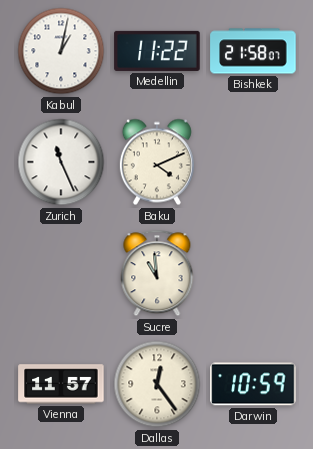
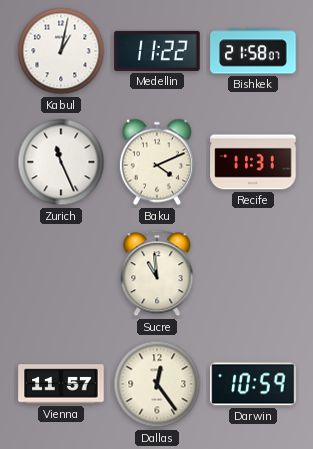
Recife: none -> 11:31 (253, 162)
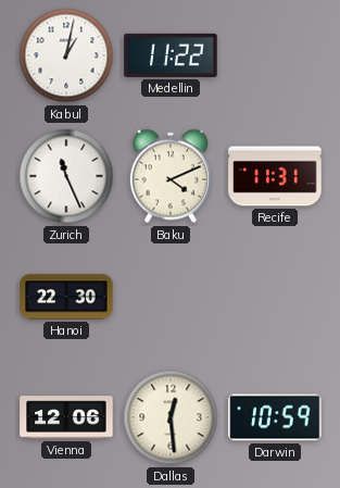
Bishkek: 21:58 -> none (253, 51)
Hanoi: none -> 22:30 (66, 297)
Sucre: 10:59 -> none (157, 273)
Vienna: 11:57 -> 12:06 (66, 417)
Dallas: 12:24 -> 12:29 (171, 417)
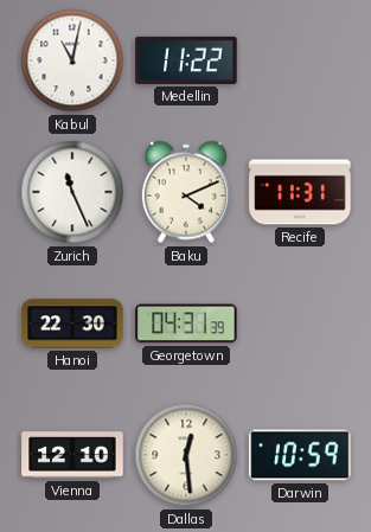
Kabul: 1:02 -> 11:02 (72, 60)
Georgetown: none -> 04:31 (186, 323)
Vienna: 12:06 -> 12:10 (72, 455)
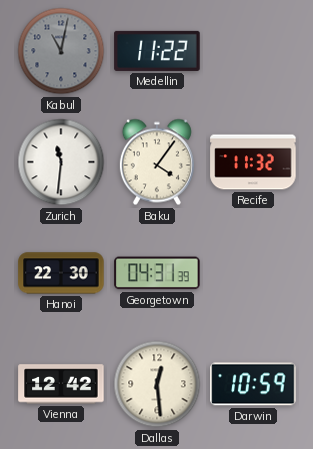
Kabul dial: white -> grey (61, 51)
Zurich: 11:26 -> 11:31 (61, 162)
Baku: 4:11 -> 4:06 (157, 162)
Recife: 11:31 -> 11:32 (253, 162)
Vienna: 12:10 -> 12:42 (61, 384)
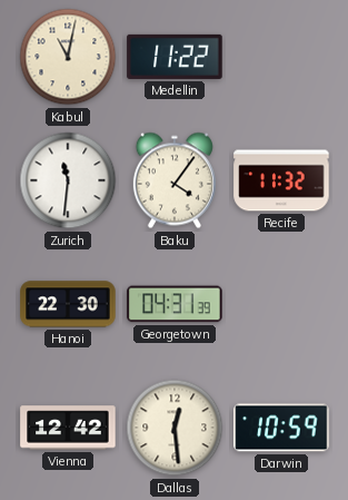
Kabul dial: grey -> cream (68, 57)
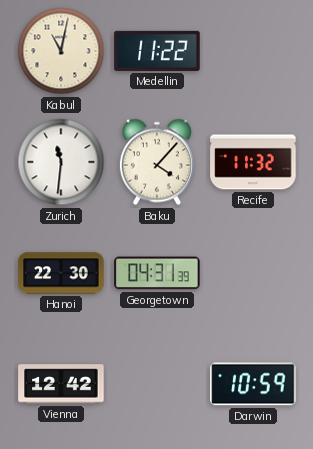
Baku: 4:06 -> 4:07 (157, 162)
Dallas: 12:29 -> none (175, 428)
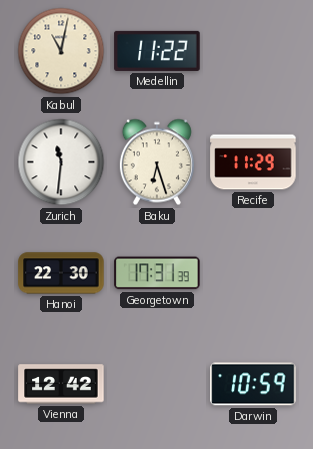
Baku: 4:07 -> 6:27 (157, 162)
Recife: 11:32 -> 11:29 (253, 162)
Georgetown: 04:31 -> 17:31 (157, 273)
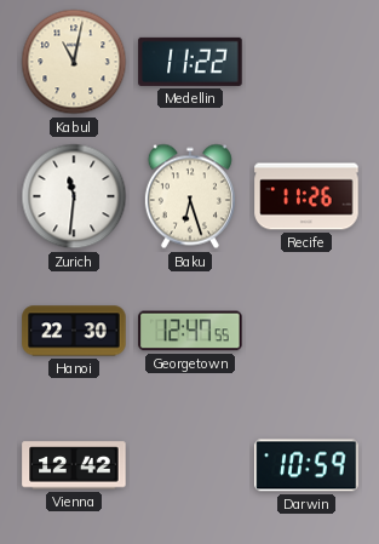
Recife: 11:29 -> 11:26 (306, 196)
Georgetown: 17:31 -> 12:47 (190, 331)
